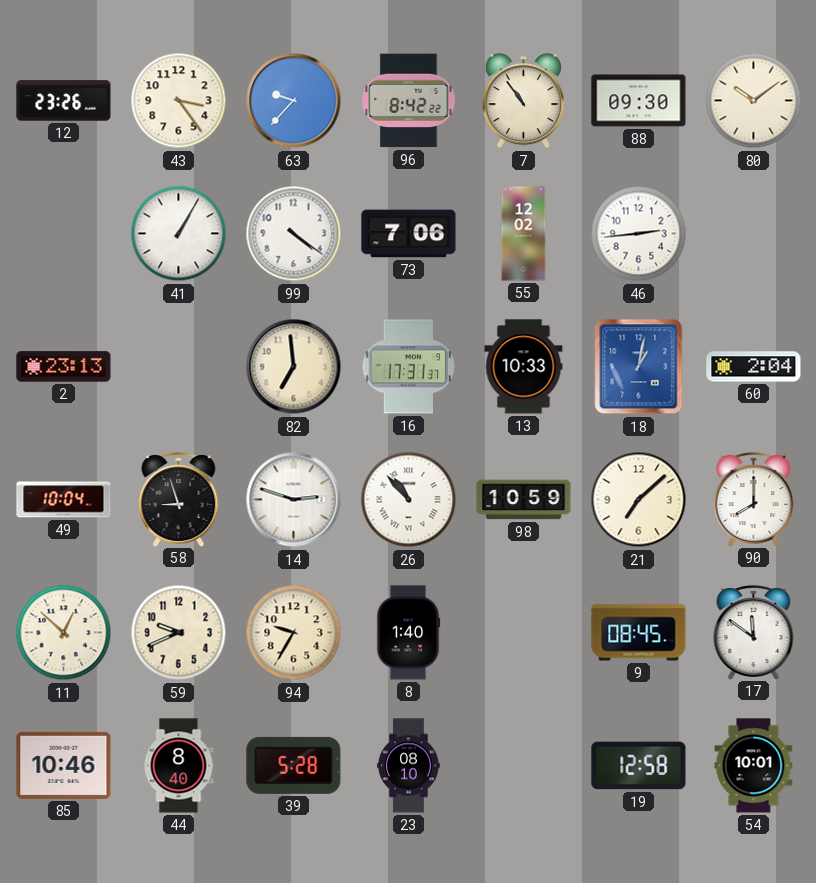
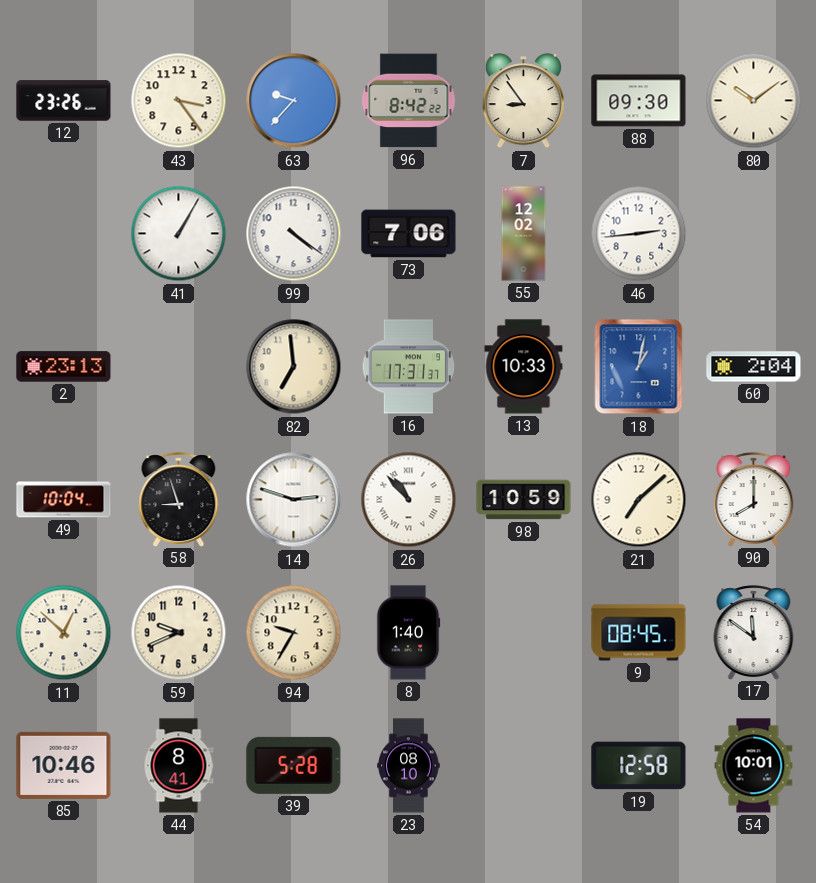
7: 10:54 -> 8:54 (523, 101)
44: 8:40 -> 8:41 (179, 766)
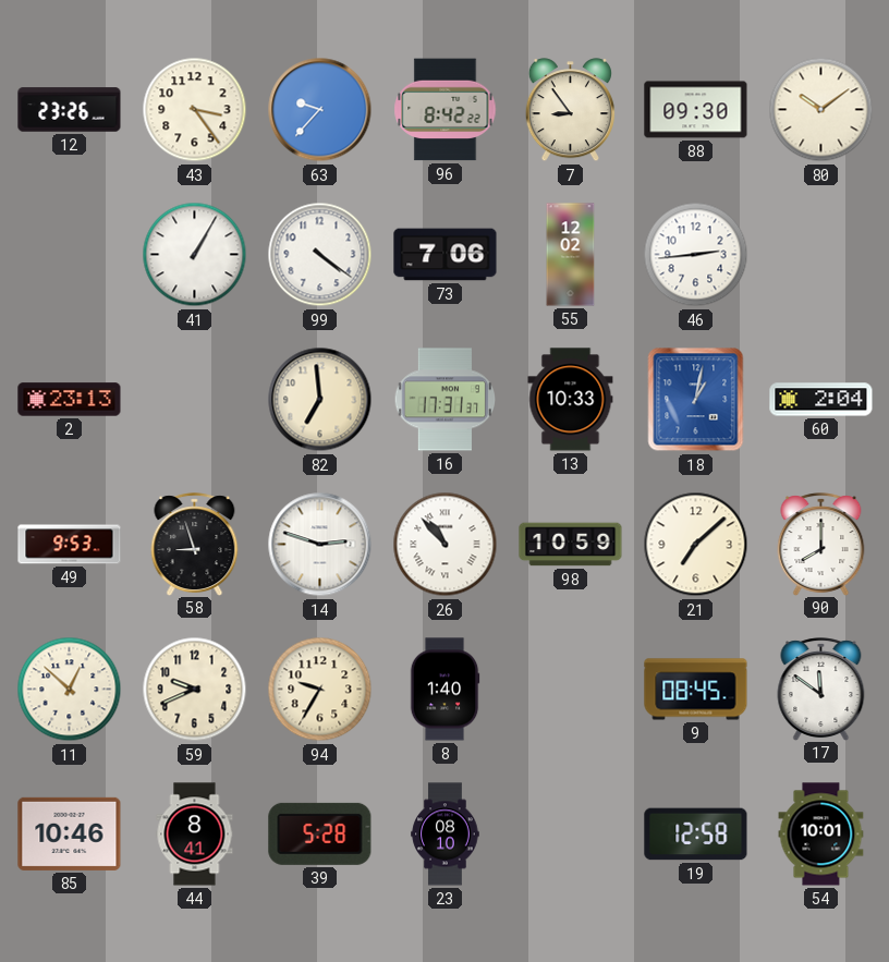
49: 10:04 -> 9:53 (70, 545)
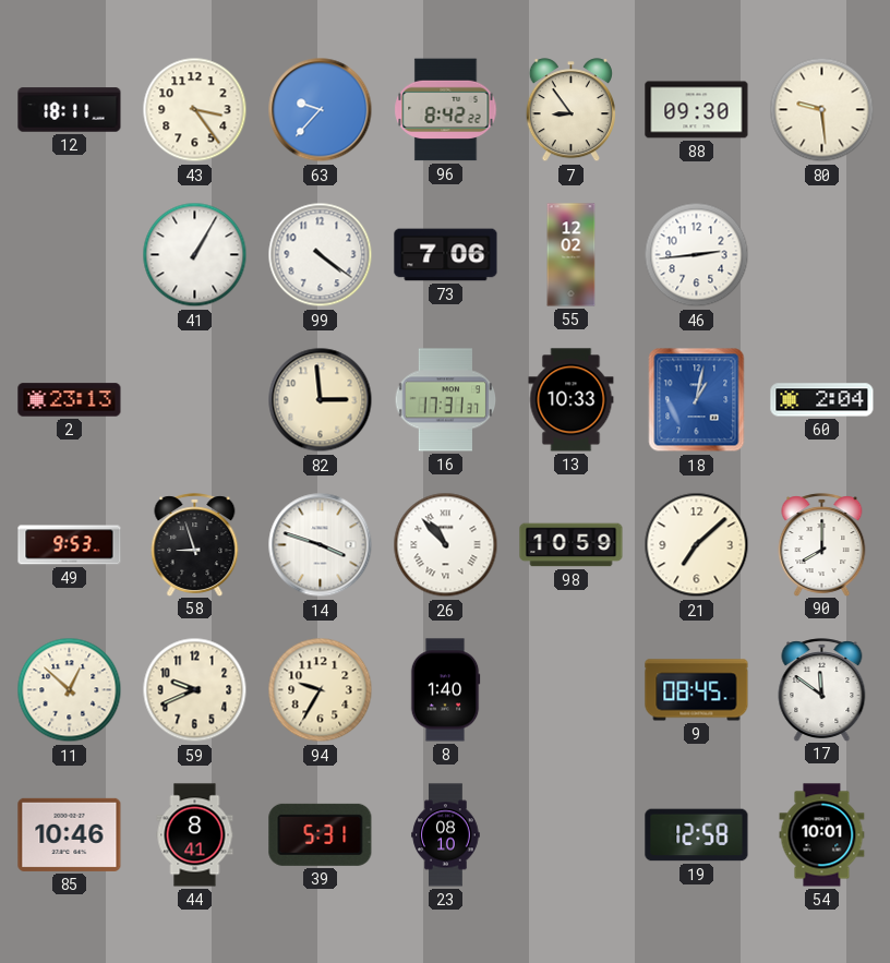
12: 23:26 -> 18:11 (70, 110)
80: 10:09 -> 9:29 (822, 110)
82: 6:59 -> 2:59 (321, 400)
14: 2:48 -> 3:48 (321, 545)
39: 5:28 -> 5:31 (321, 834)
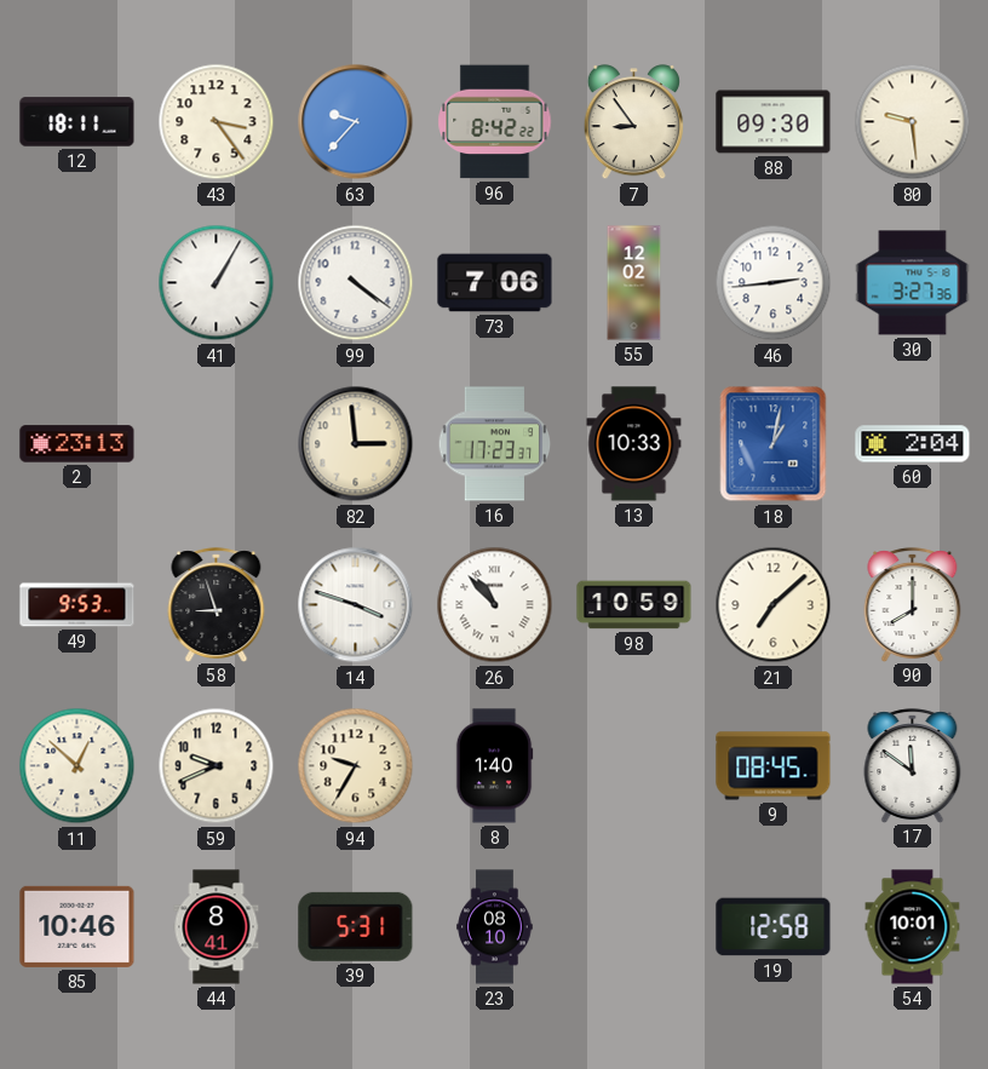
30: none -> 3:27 (913, 283)
16: 17:31 -> 17:23 (495, 444)
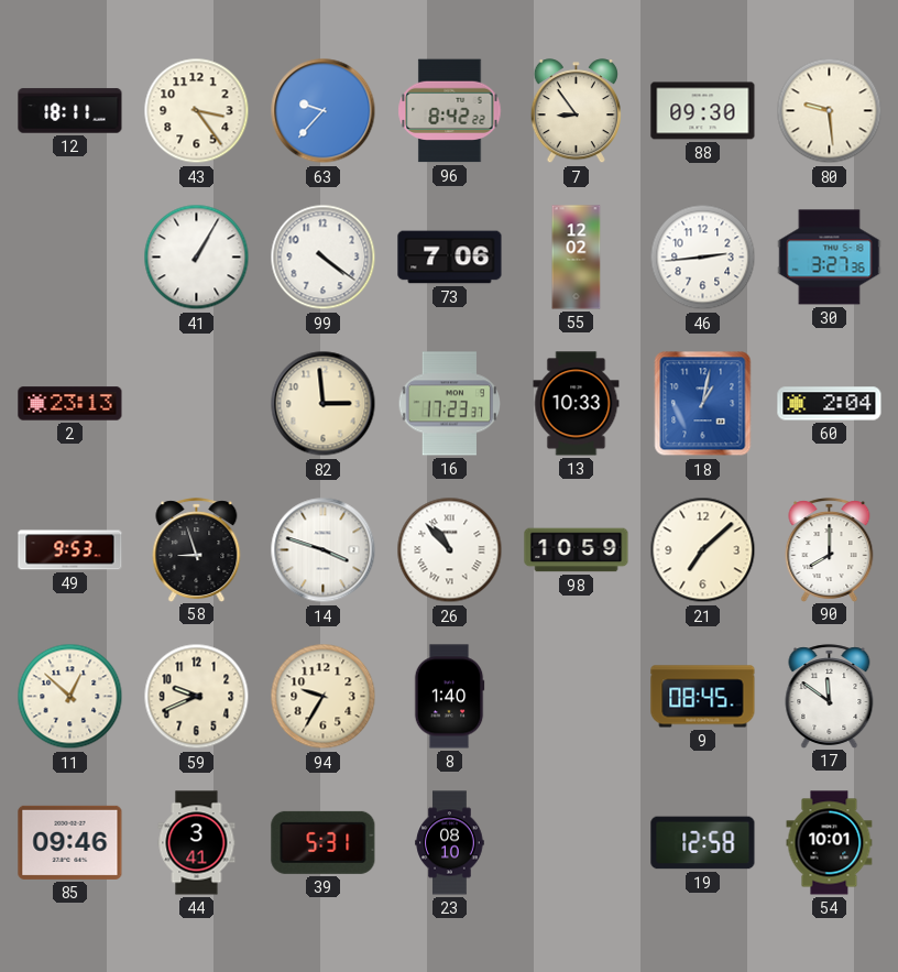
85: 10:46 -> 09:46 (70, 842)
44: 8:41 -> 3:41 (197, 843)
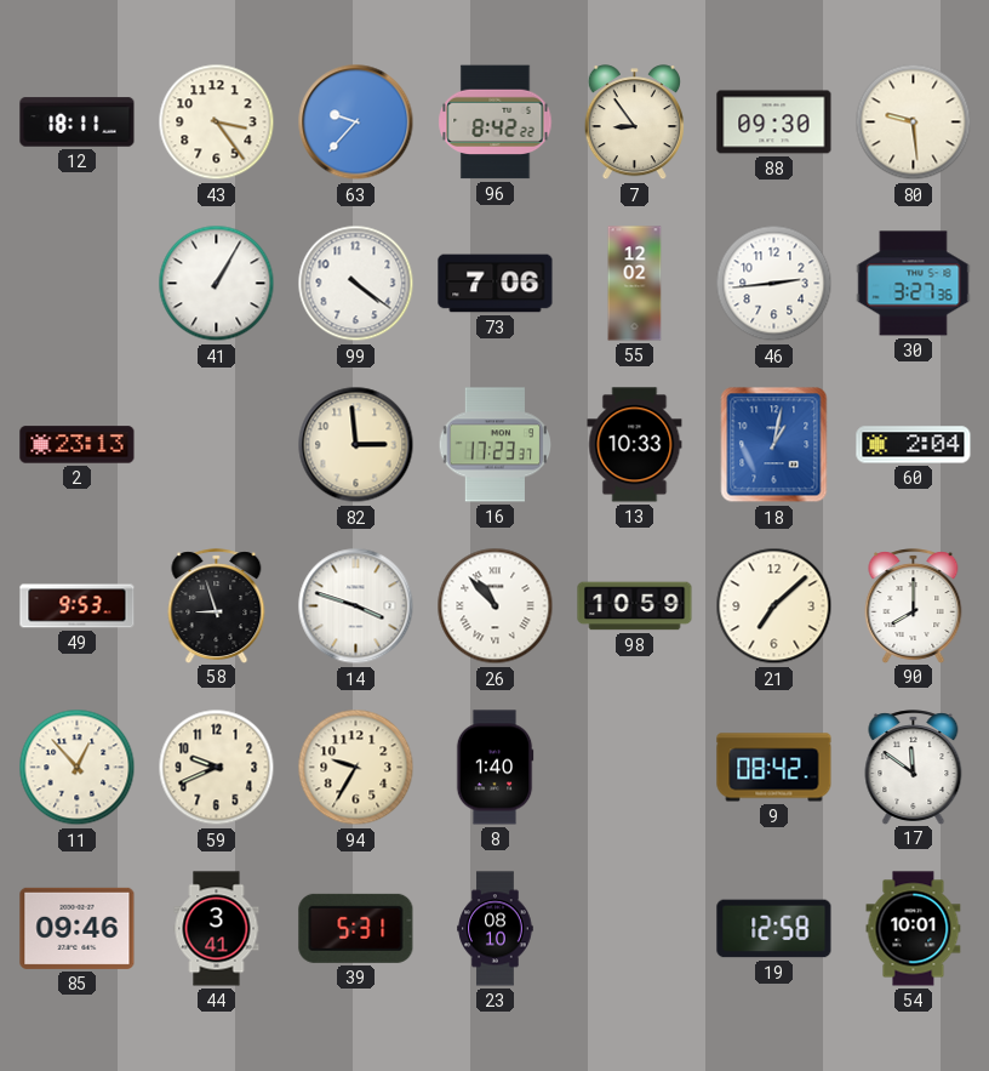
11: 12:52 -> 12:53 (78, 768)
9: 08:45 -> 08:42 (774, 768)
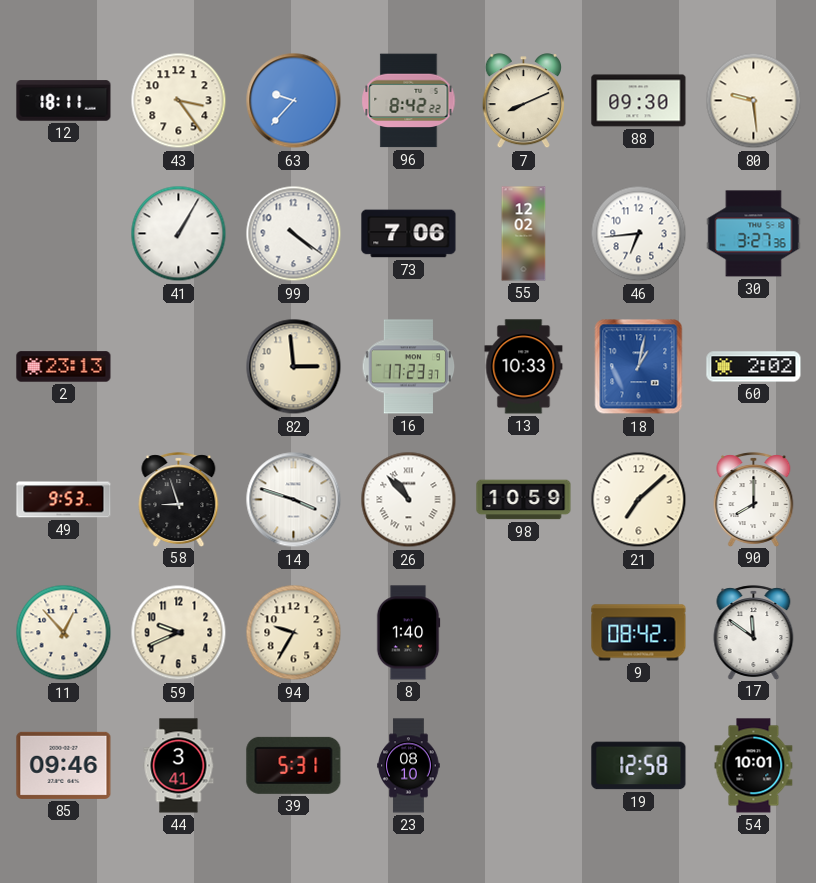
7: 8:54 -> 8:11 (523, 101)
46: 2:44 -> 6:44 (639, 234)
60: 2:04 -> 2:02 (754, 367)
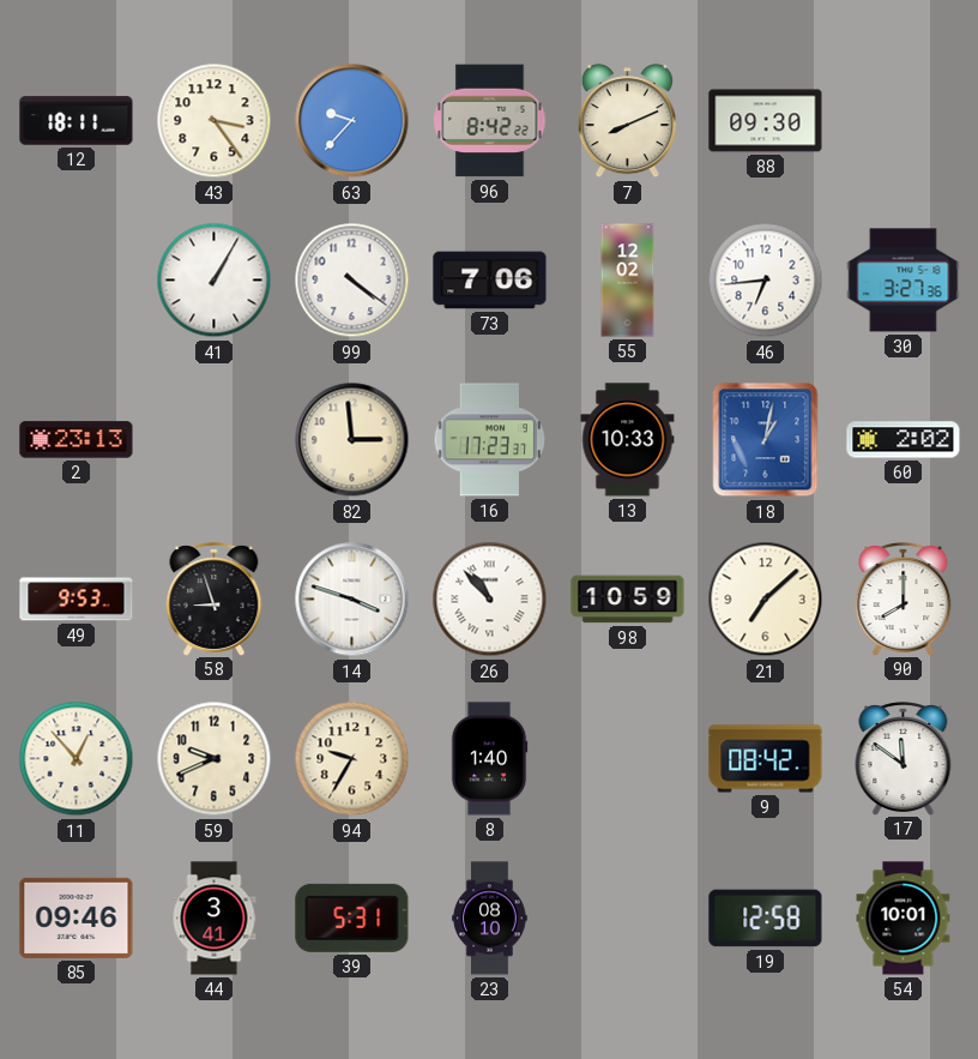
80: 9:29 -> none (754, 101)
